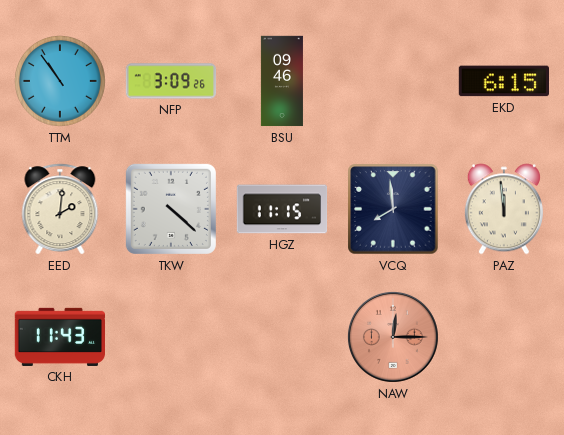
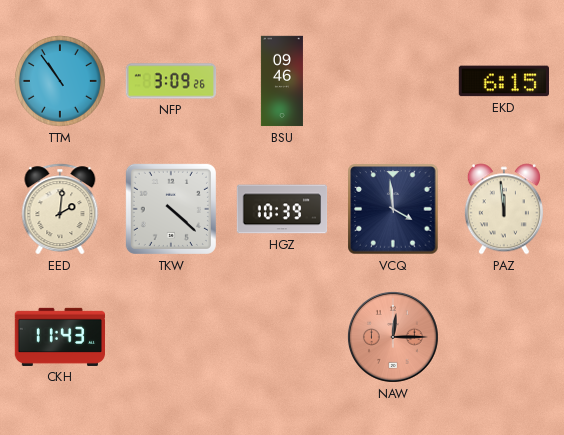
HGZ: 11:15 -> 10:39 (282, 209)
VCQ: 7:59 -> 3:59 (393, 209)
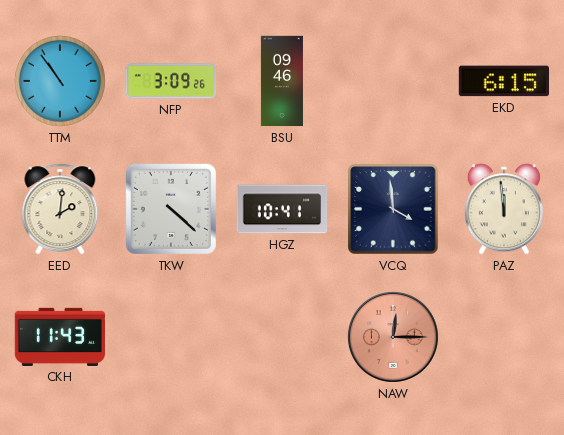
HGZ: 10:39 -> 10:41 (282, 209)
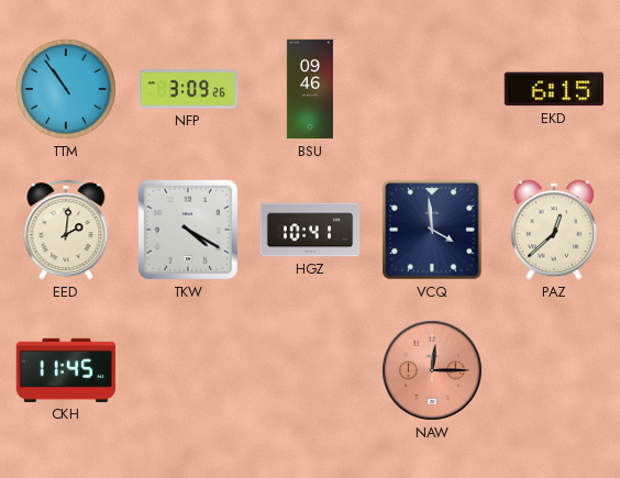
TKW: 4:22 -> 4:20 (188, 230)
PAZ: 11:59 -> 12:38 (554, 230)
CKH: 11:43 -> 11:45 (65, 370)
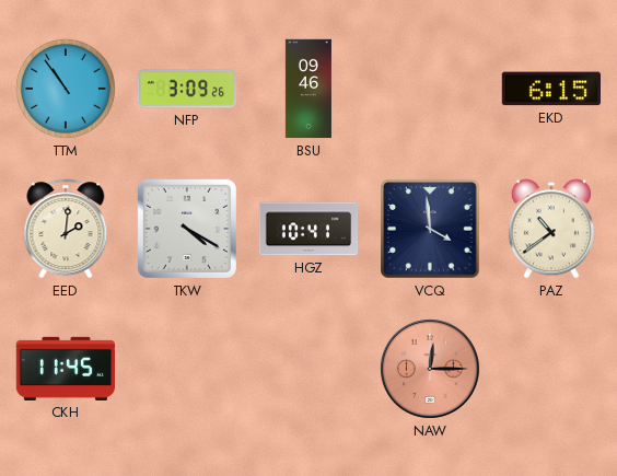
PAZ: 12:38 -> 10:39 (551, 229)
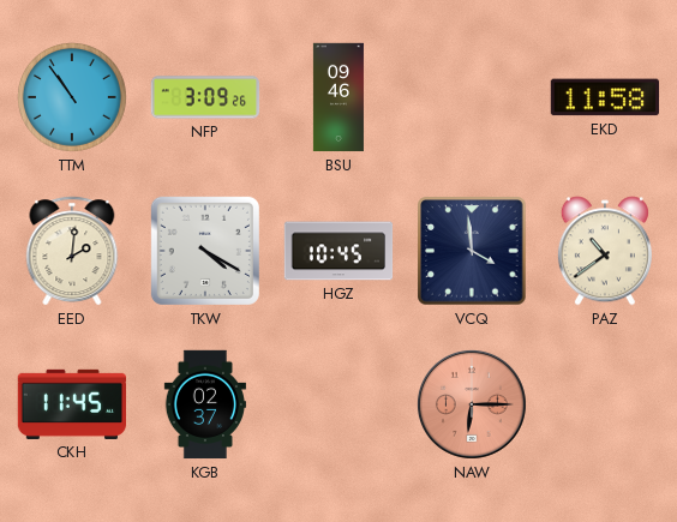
EKD: 6:15 -> 11:58 (604, 97)
HGZ: 10:41 -> 10:45 (338, 251)
KGB: none -> 02:37 (204, 404)
NAW: 12:15 -> 6:15 (472, 404)
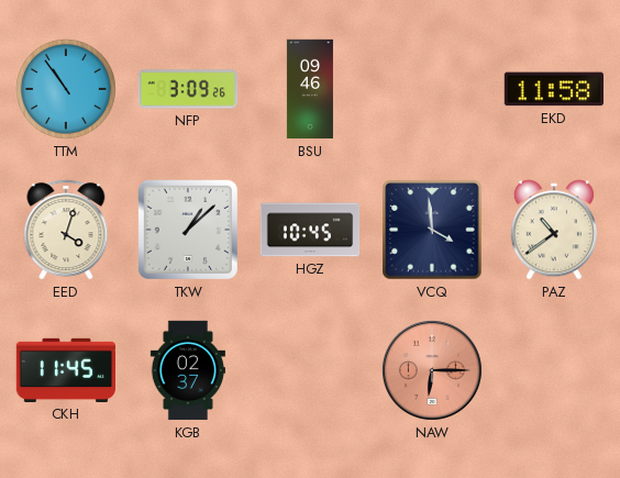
EED: 2:01 -> 4:03 (66, 230)
TKW: 4:20 -> 1:08 (188, 230)
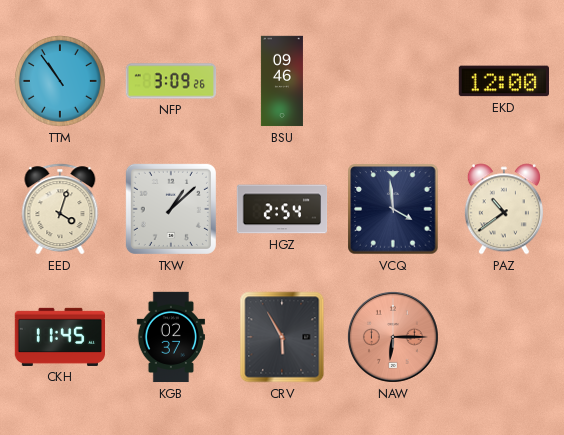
EKD: 11:58 -> 12:00 (503, 81)
HGZ: 10:45 -> 2:54 (282, 209)
CRV: none -> 5:55 (282, 337)
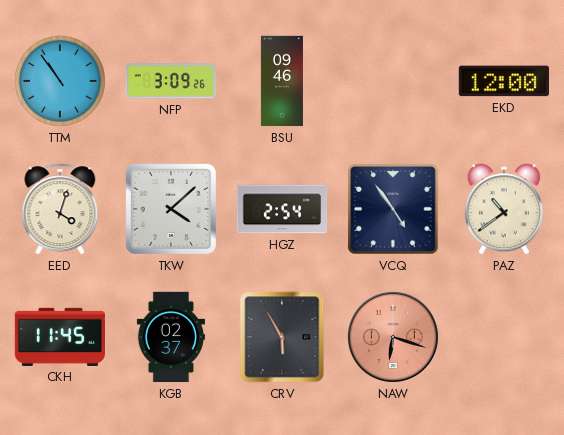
TKW: 1:08 -> 4:08 (171, 209)
VCQ: 3:59 -> 4:54 (393, 209)
NAW: 6:15 -> 6:18 (393, 337)
